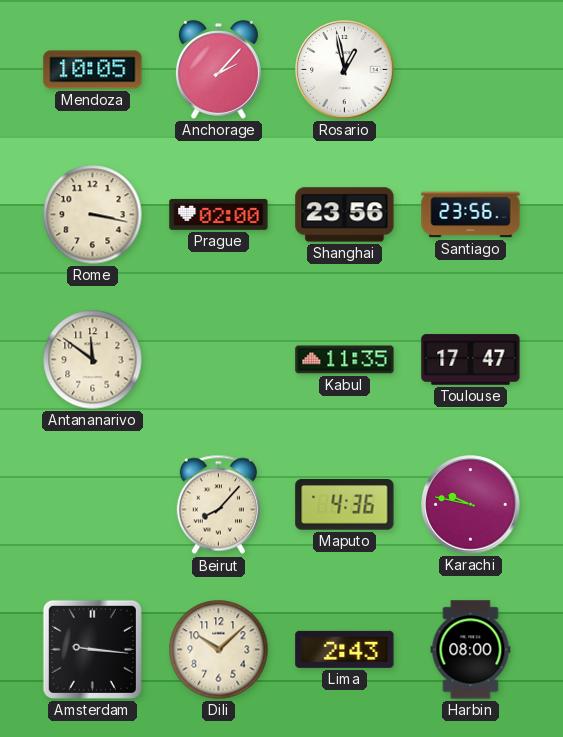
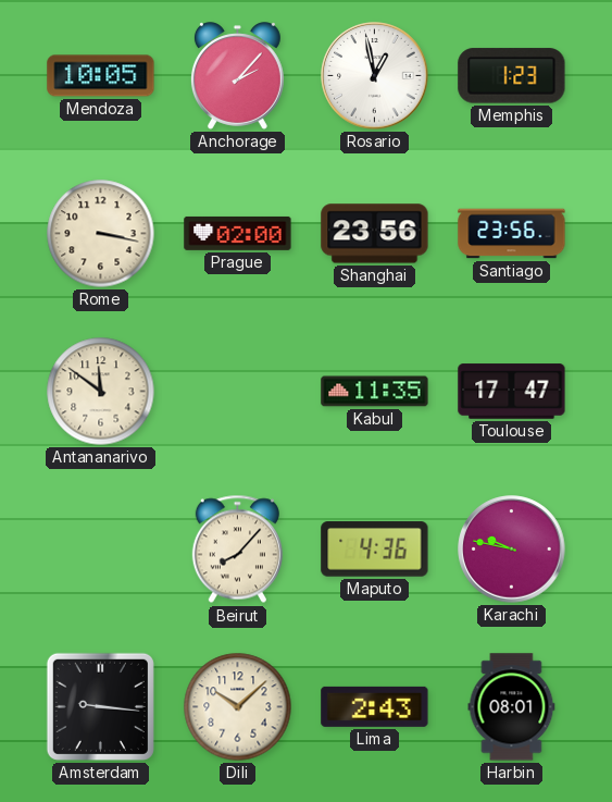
Memphis: none -> 1:23 (512, 76)
Harbin: 08:00 -> 08:01 (512, 707)
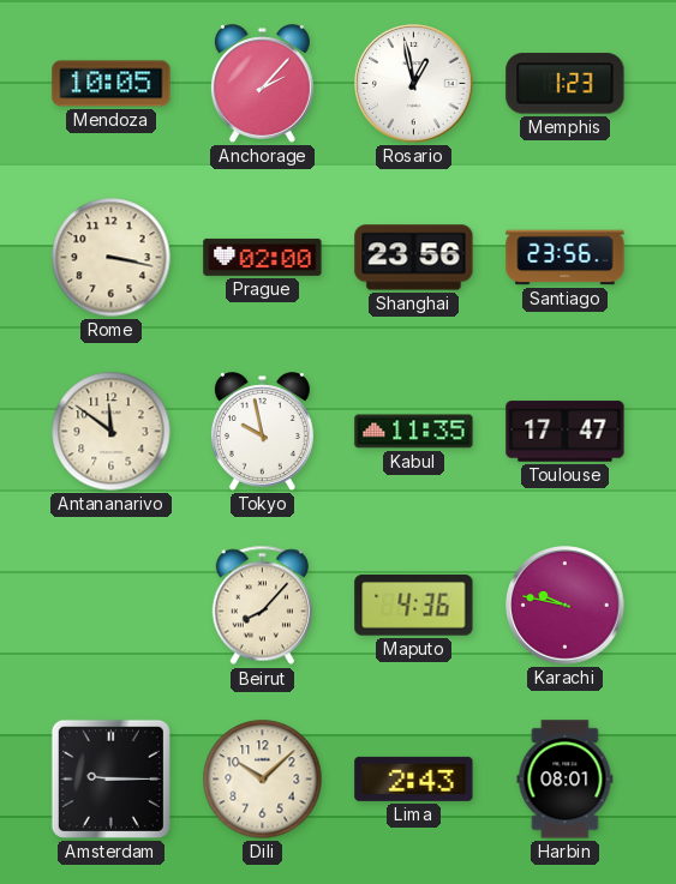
Tokyo: none -> 9:58 (262, 432)
Amsterdam: 9:16 -> 9:15 (110, 778)
